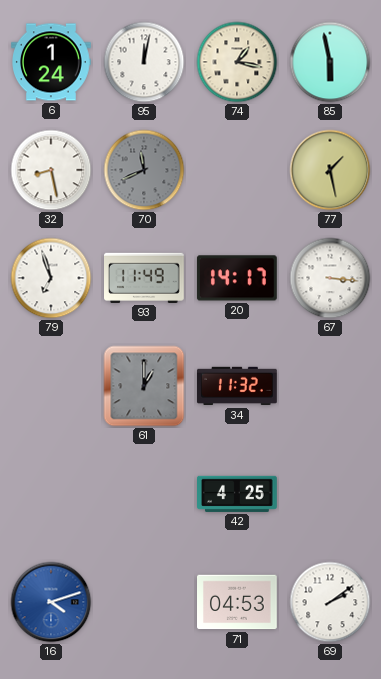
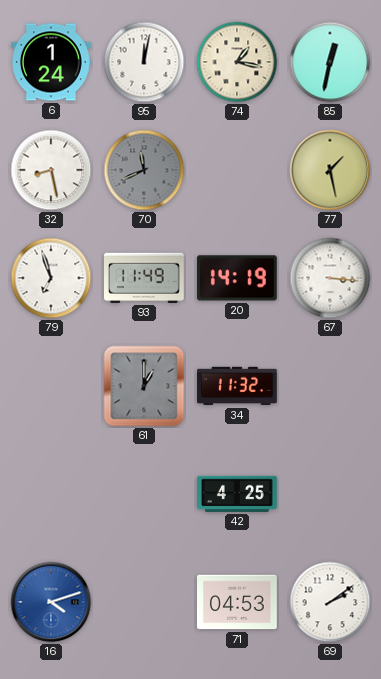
85: 5:58 -> 12:32 (330, 62)
20: 14:17 -> 14:19 (237, 278)
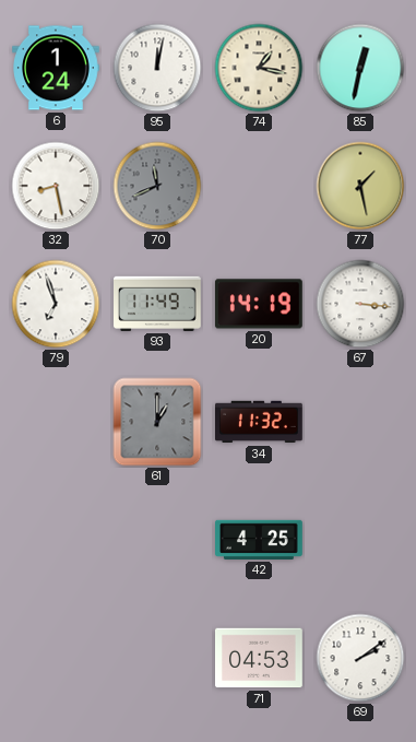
16: 4:12 -> none (51, 602)
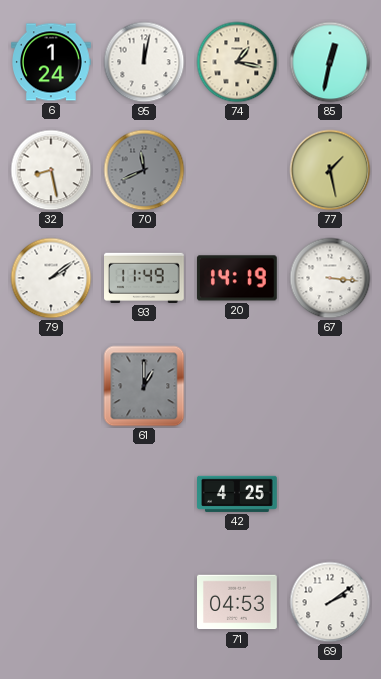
79: 6:57 -> 2:09 (51, 278)
34: 11:32 -> none (260, 422)
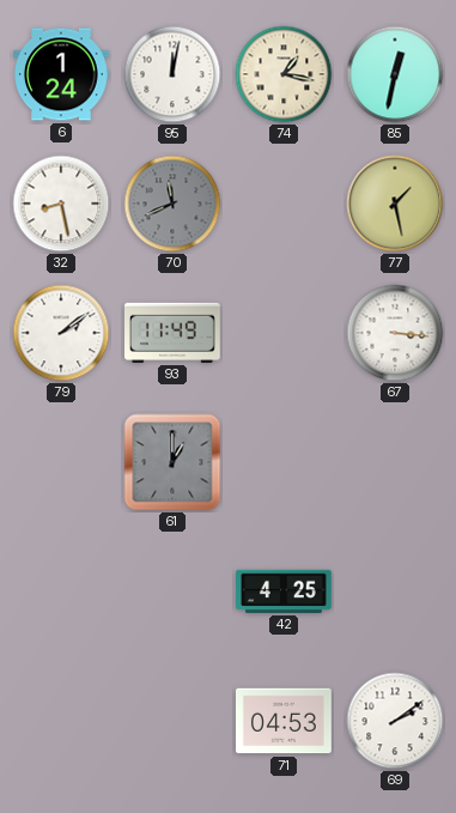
20: 14:19 -> none (237, 278)
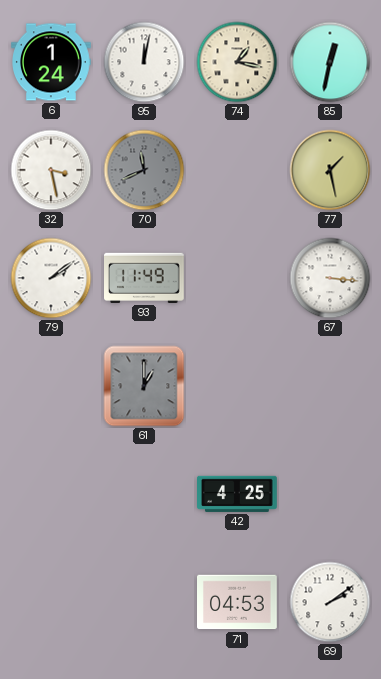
32: 8:28 -> 3:28 (51, 170)
